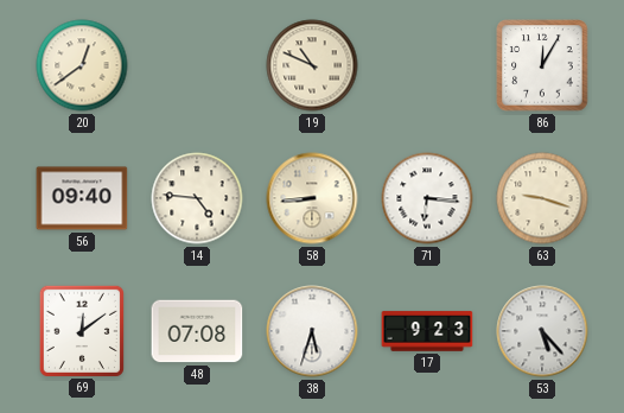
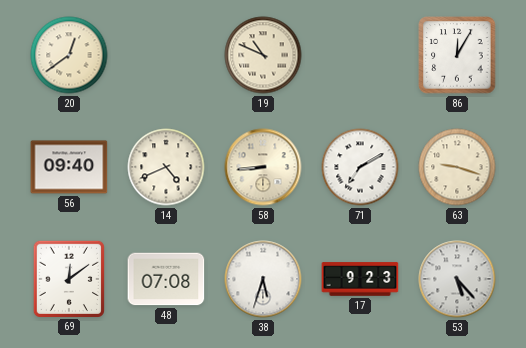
14: 4:46 -> 4:41 (166, 167)
71: 6:16 -> 7:10 (360, 167)
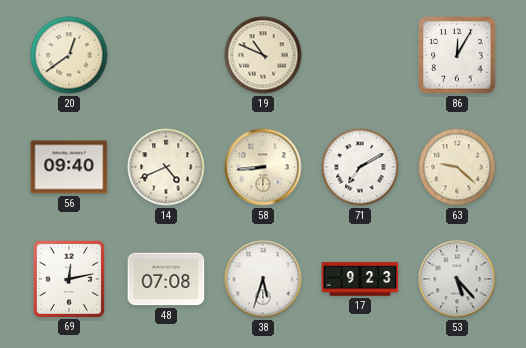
63: 9:18 -> 9:22 (457, 167)
69: 12:09 -> 12:13 (69, 278)
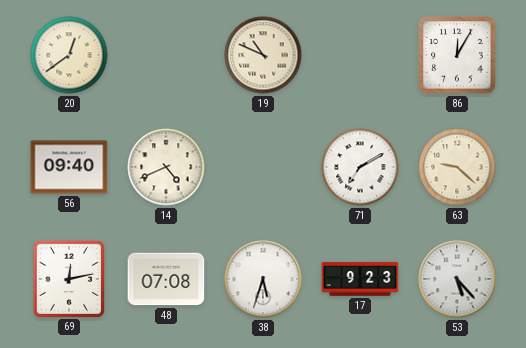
58: 8:44 -> none (263, 167)
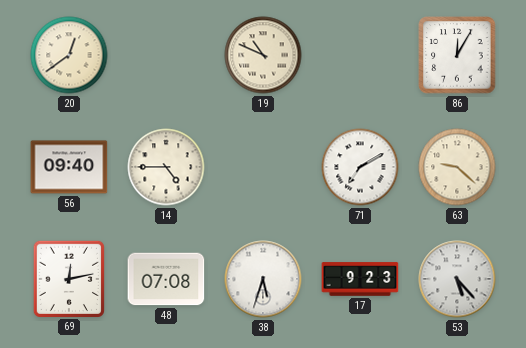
14: 4:41 -> 4:45 (166, 167)
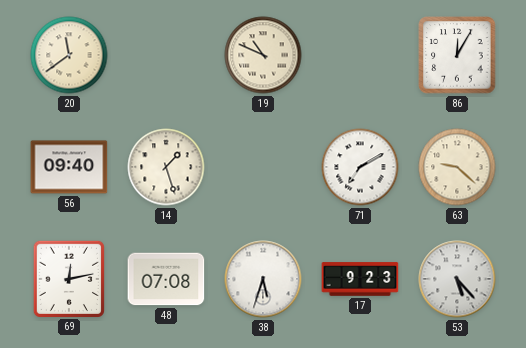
20: 12:39 -> 11:39 (69, 55)
14: 4:45 -> 1:27 (166, 167)
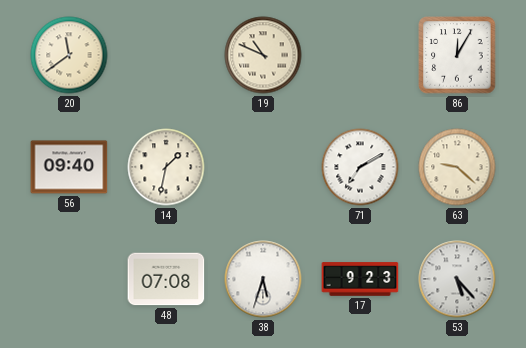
14: 1:27 -> 1:32 (166, 167)
69: 12:13 -> none (69, 278)
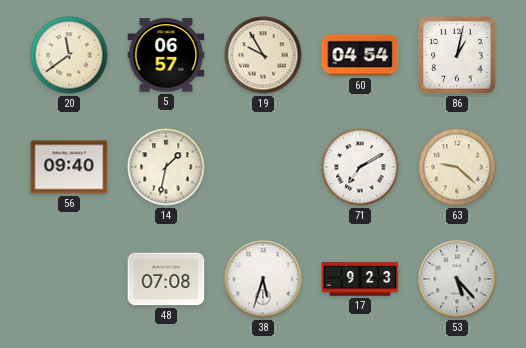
5: none -> 06:57 (166, 55)
19: 10:49 -> 9:55 (263, 55)
60: none -> 04:54 (360, 55)
86: 12:05 -> 1:02 (457, 55)
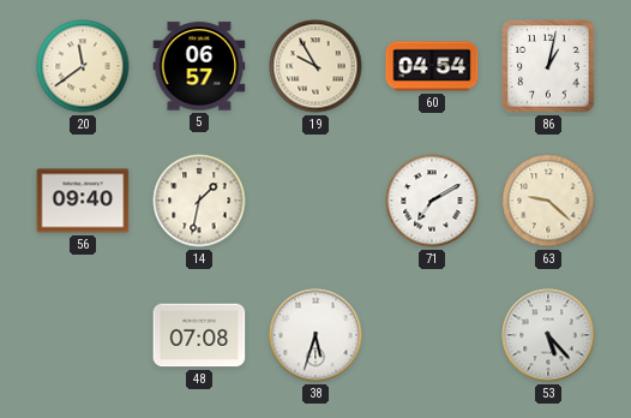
17: 9:23 -> none (360, 279)
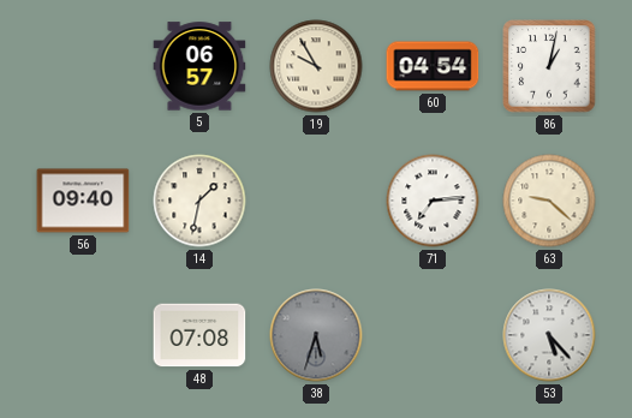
20: 11:39 -> none (83, 66)
71: 7:10 -> 7:14 (433, 201)
38 dial: white -> grey (316, 335)
